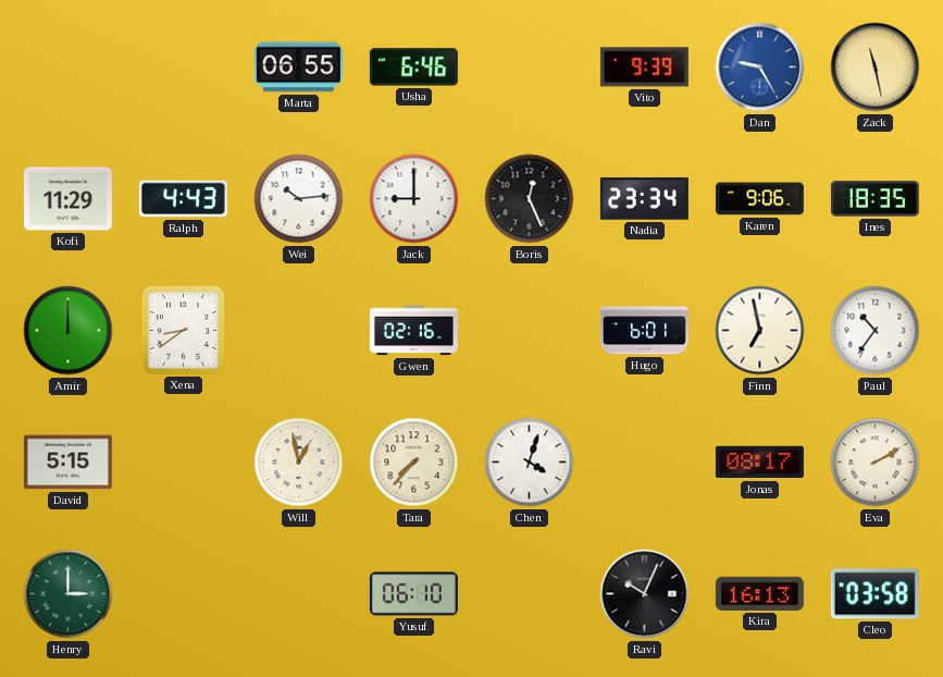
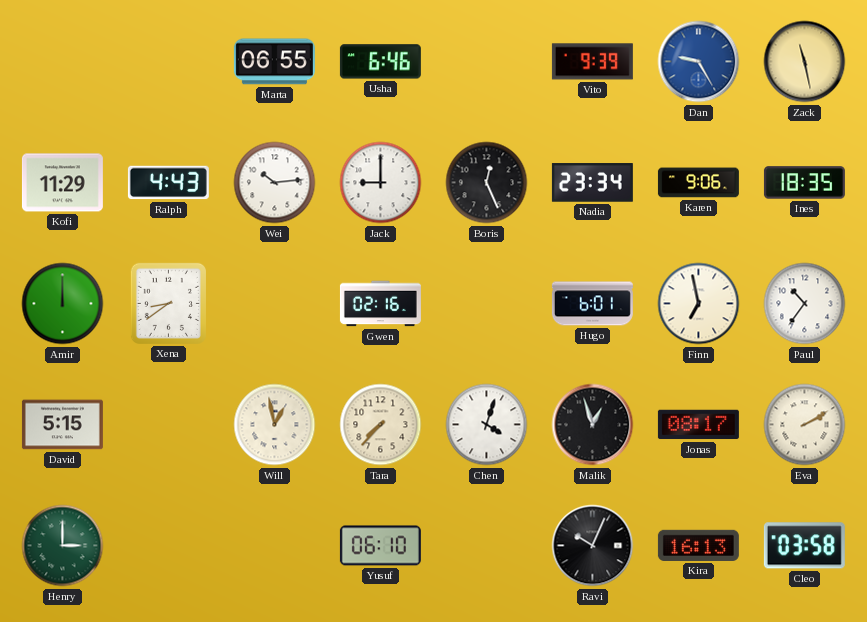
Malik: none -> 12:57 (593, 425)
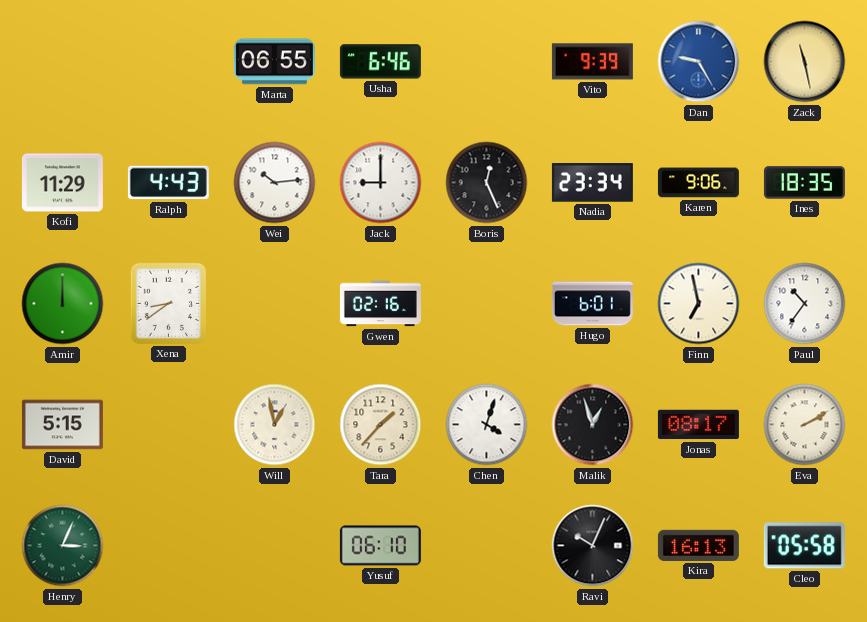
Tara: 7:37 -> 1:37 (381, 425)
Henry: 3:00 -> 3:04 (63, 546)
Cleo: 03:58 -> 05:58 (804, 546)
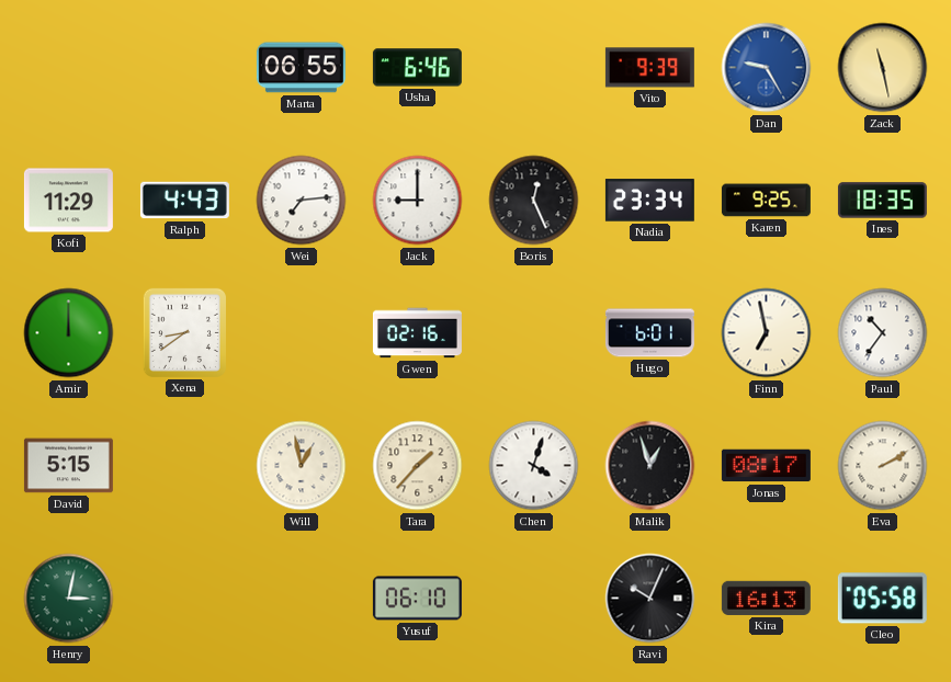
Wei: 10:14 -> 7:14 (302, 201)
Karen: 9:06 -> 9:25 (766, 201)
Henry: 3:04 -> 3:02 (69, 599)
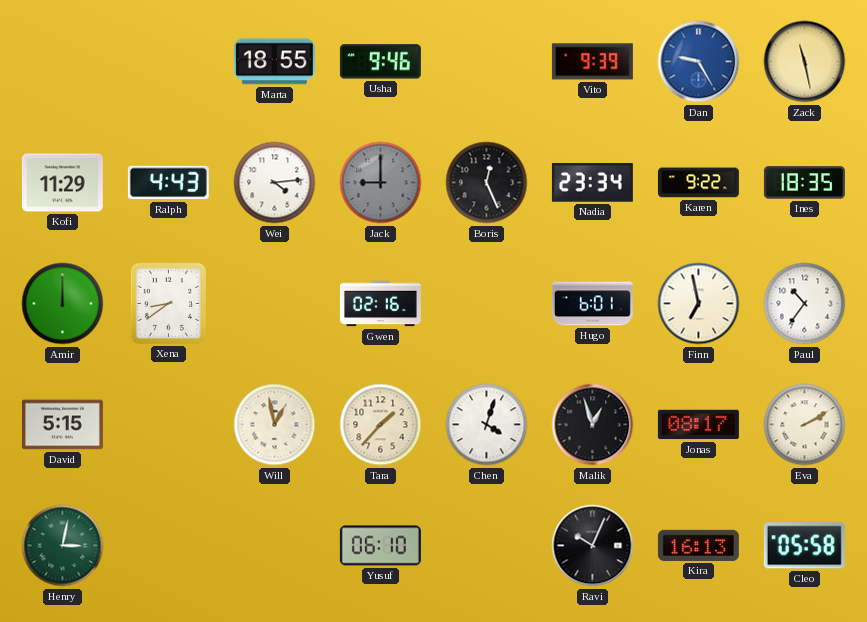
Marta: 06:55 -> 18:55 (274, 62)
Usha: 6:46 -> 9:46 (380, 62)
Wei: 7:14 -> 4:14 (275, 183)
Jack dial: white -> grey (381, 183)
Karen: 9:25 -> 9:22 (698, 183)
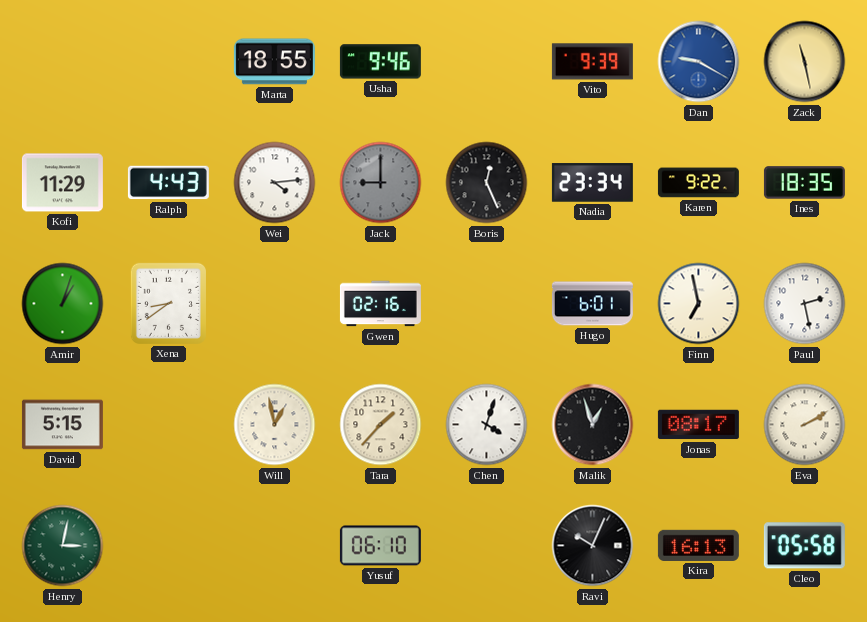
Dan: 9:25 -> 9:20 (699, 62)
Amir: 12:00 -> 1:03 (63, 304)
Paul: 10:36 -> 2:28 (805, 304)
